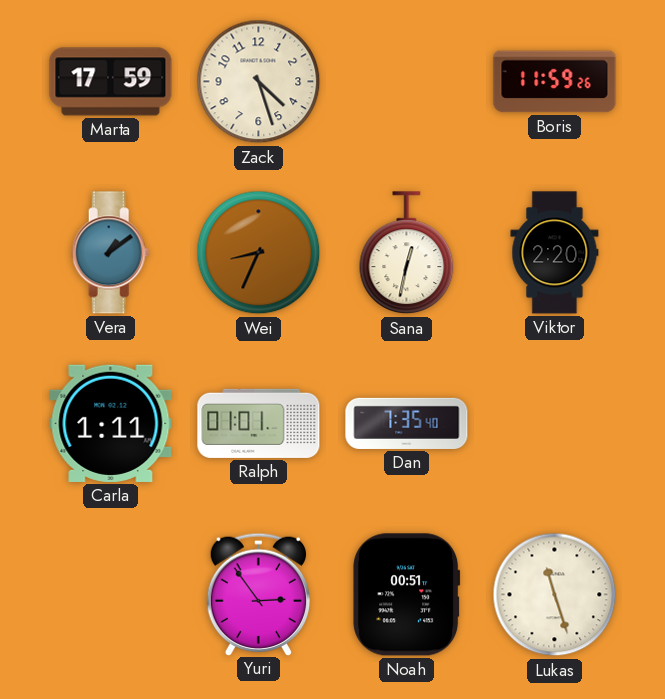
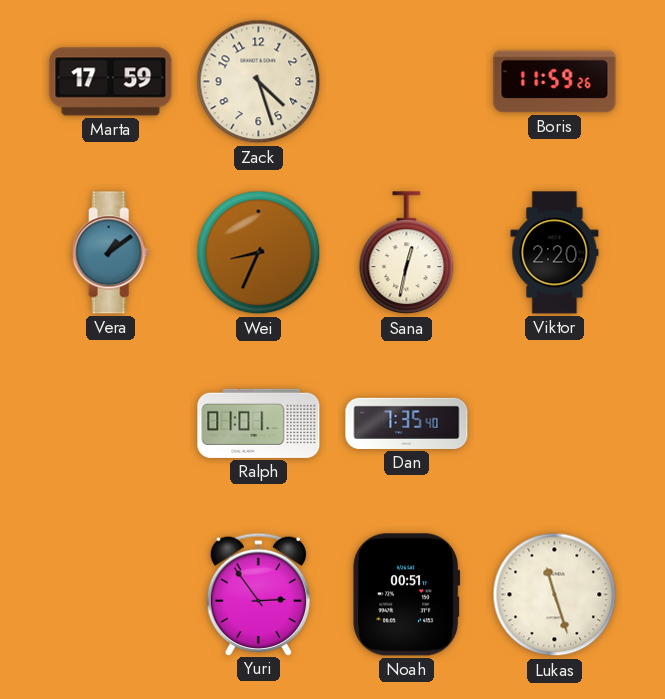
Carla: 1:11 -> none (111, 423)
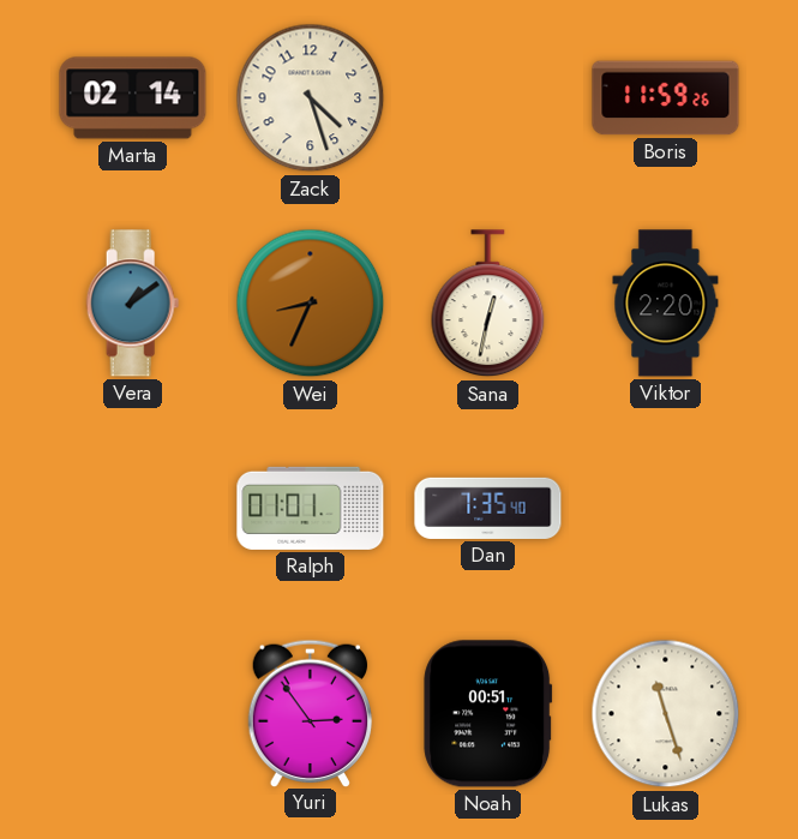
Marta: 17:59 -> 02:14 (133, 98)
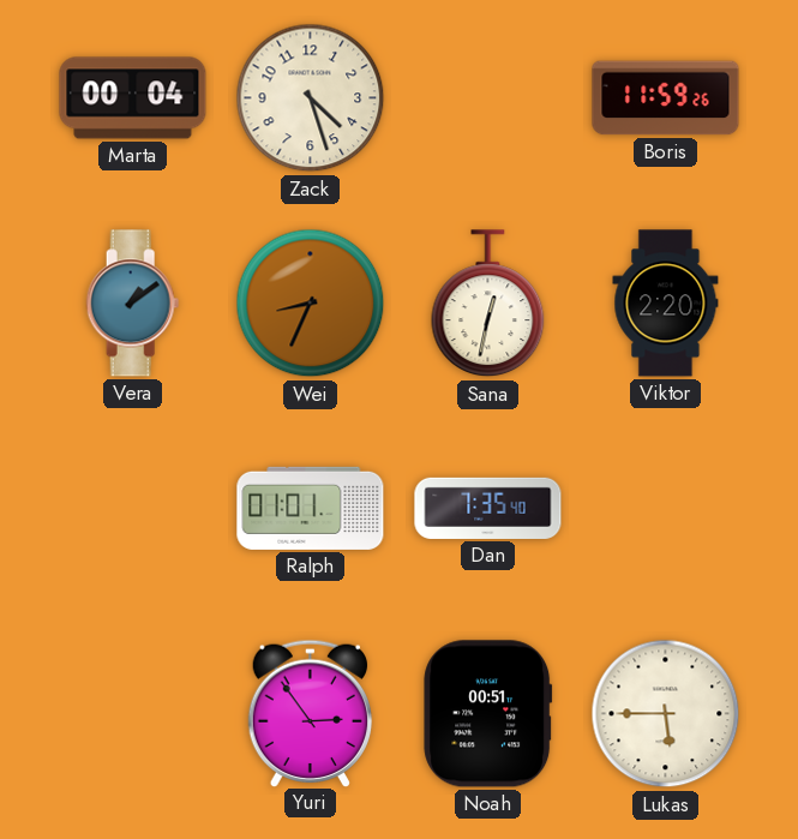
Marta: 02:14 -> 00:04 (133, 98)
Lukas: 11:27 -> 5:45 (666, 714)
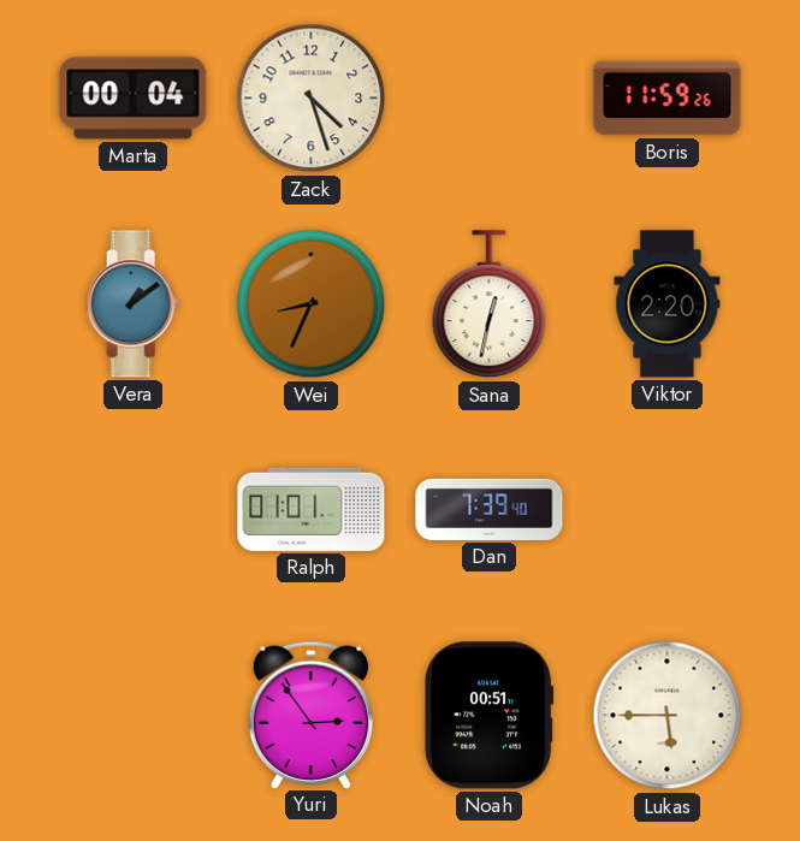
Dan: 7:35 -> 7:39 (490, 509)
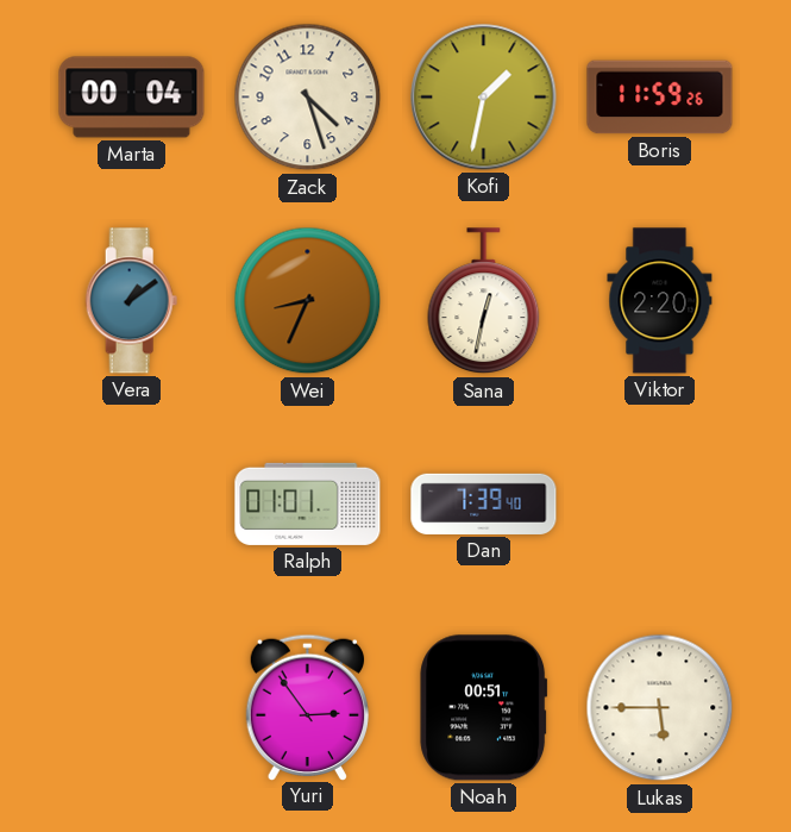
Kofi: none -> 1:32 (484, 98)
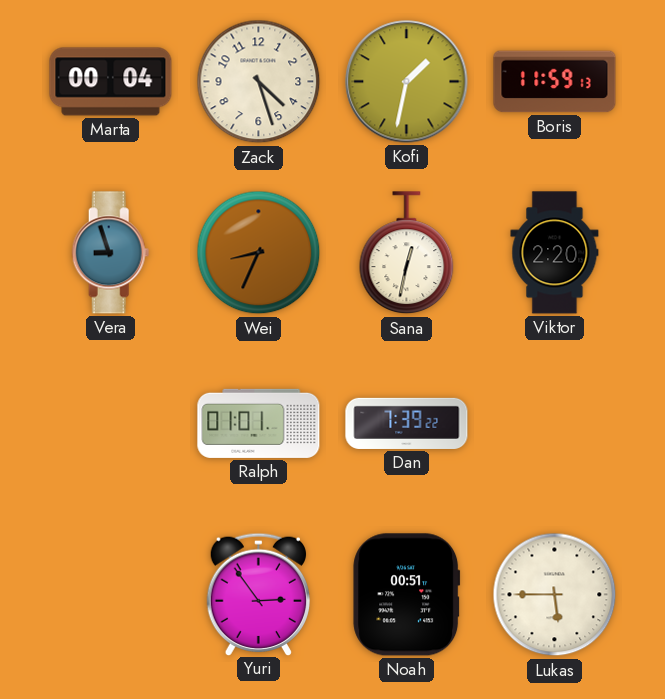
Boris: 11:59:26 -> 11:59:13 (555, 82)
Vera: 1:09 -> 8:57 (111, 253)
Dan: 7:39:40 -> 7:39:22 (407, 423)
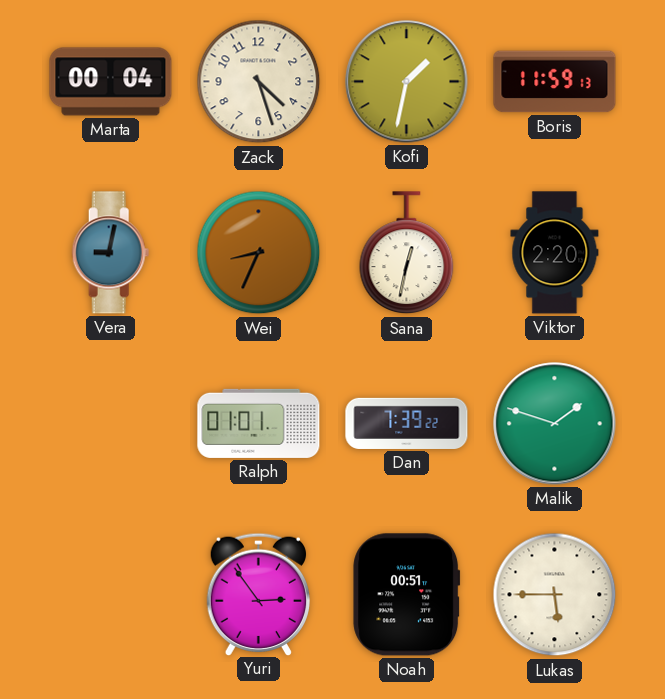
Vera: 8:57 -> 9:02 (111, 253)
Malik: none -> 1:48 (555, 424)
